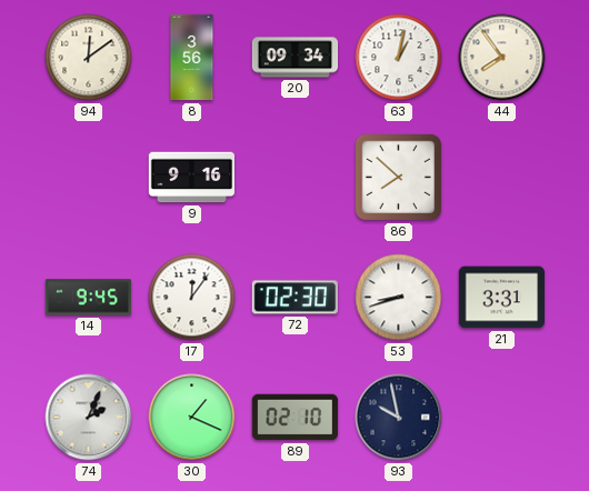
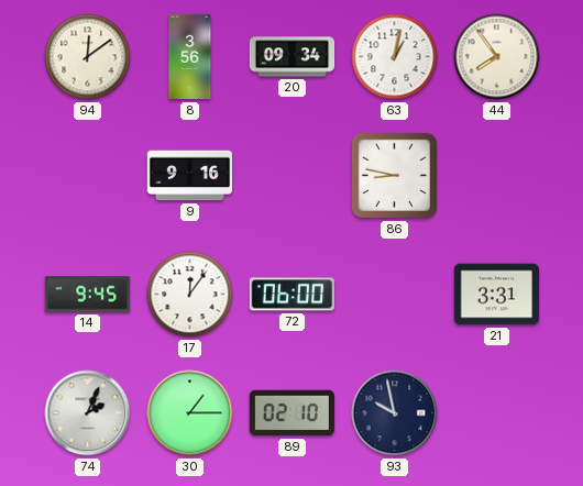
86: 7:52 -> 8:47 (395, 176)
72: 02:30 -> 06:00 (291, 295)
53: 8:42 -> none (399, 298)
30: 1:19 -> 1:15 (190, 413)
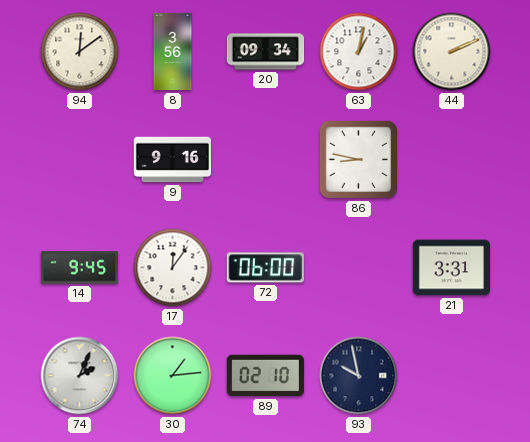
44: 7:54 -> 2:11 (452, 52)
30: 1:15 -> 1:14 (173, 376)
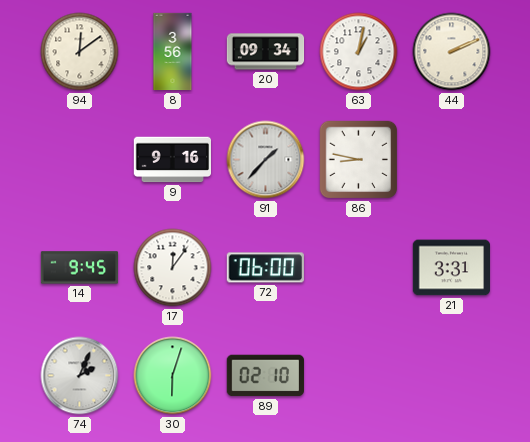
91: none -> 1:37 (266, 160)
30: 1:14 -> 6:03 (173, 376)
93: 9:58 -> none (359, 376)
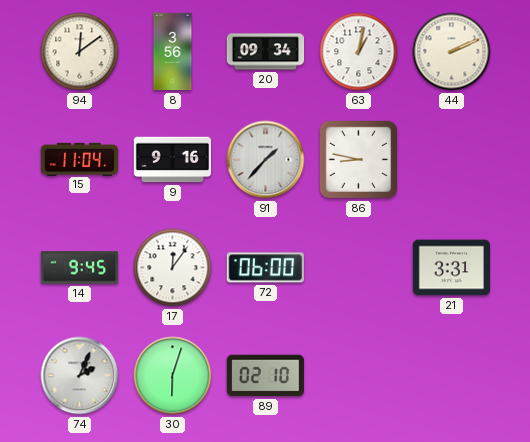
15: none -> 11:04 (80, 159)
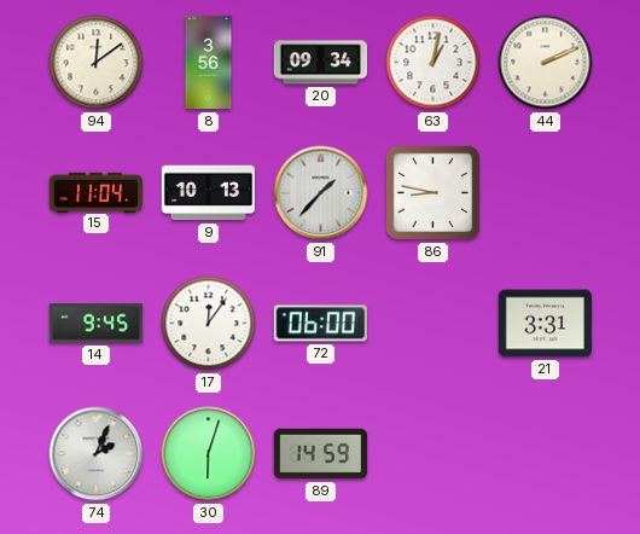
9: 9:16 -> 10:13 (208, 193)
89: 02:10 -> 14:59 (320, 454)
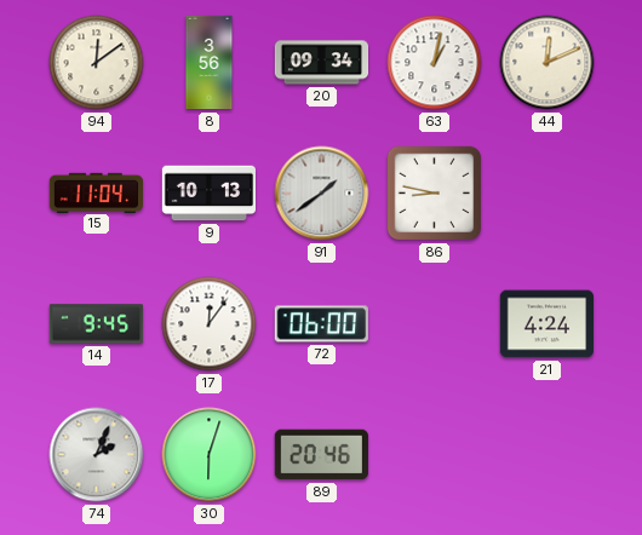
44: 2:11 -> 12:11 (548, 63)
91: 1:37 -> 1:39 (322, 194)
21: 3:31 -> 4:24 (546, 324)
89: 14:59 -> 20:46 (321, 455)
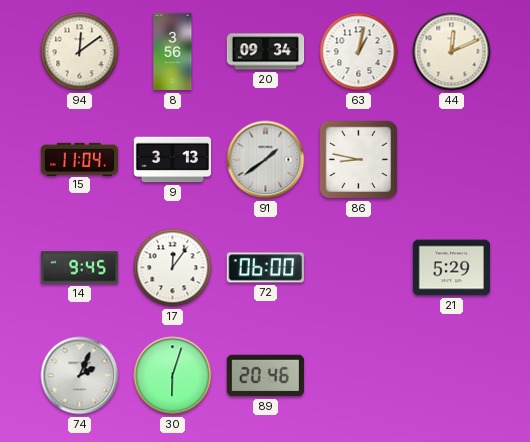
9: 10:13 -> 3:13 (172, 160)
21: 4:24 -> 5:29 (451, 268)
